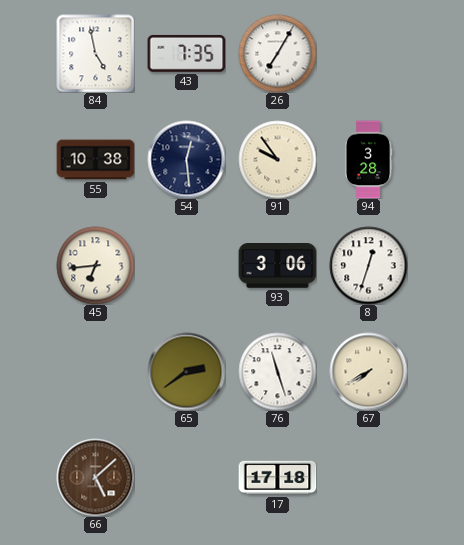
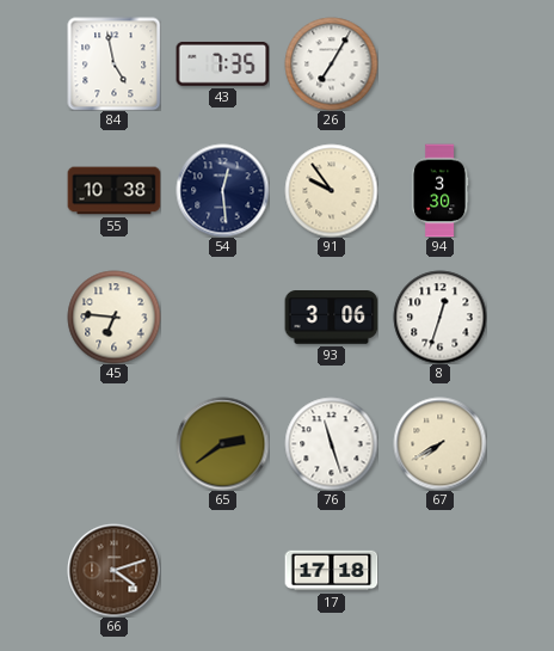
94: 3:28 -> 3:30 (439, 190)
45: 6:44 -> 6:46 (113, 317)
66: 5:08 -> 4:12 (113, 570)
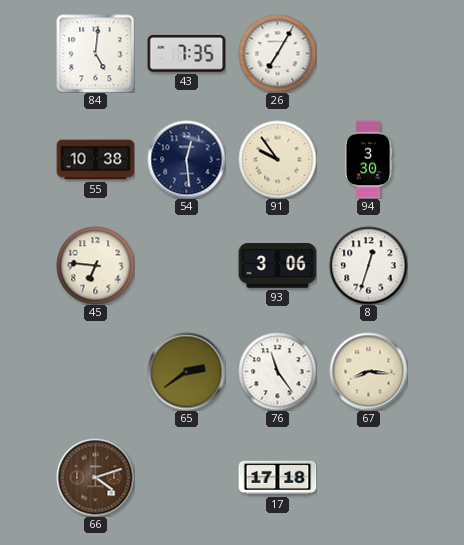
84: 4:58 -> 5:01 (95, 53)
76: 11:27 -> 11:24 (277, 371)
67: 7:40 -> 8:16 (368, 371)
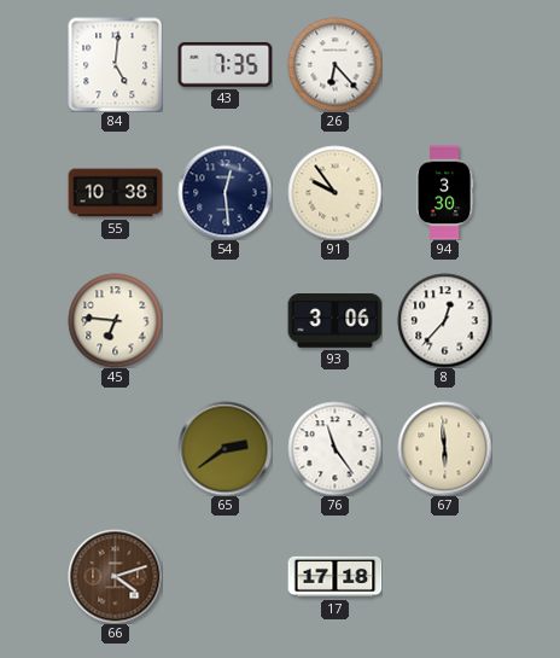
26: 7:05 -> 6:23 (334, 64)
8: 12:33 -> 12:37 (444, 320)
67: 8:16 -> 5:59 (444, 448)
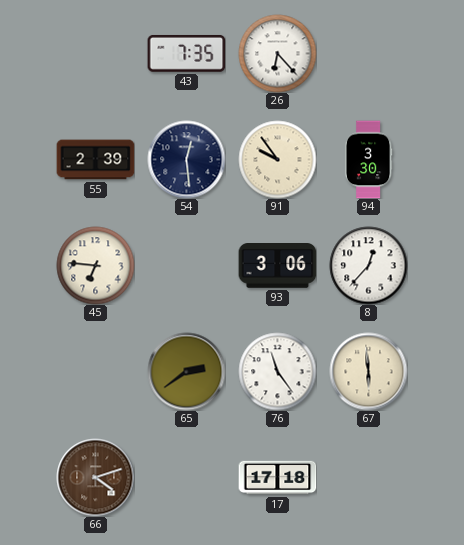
84: 5:01 -> none (115, 64)
55: 10:38 -> 2:39 (95, 160)
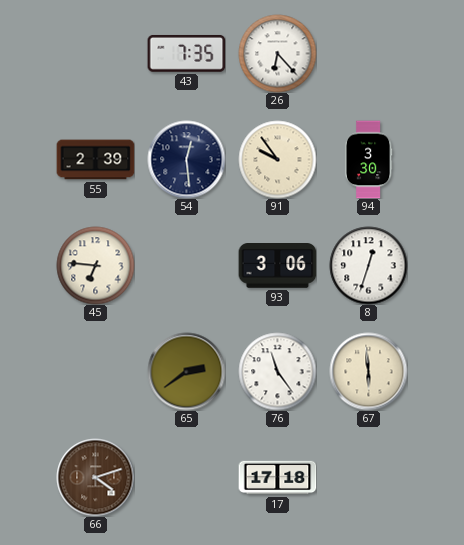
8: 12:37 -> 12:33 (368, 265)
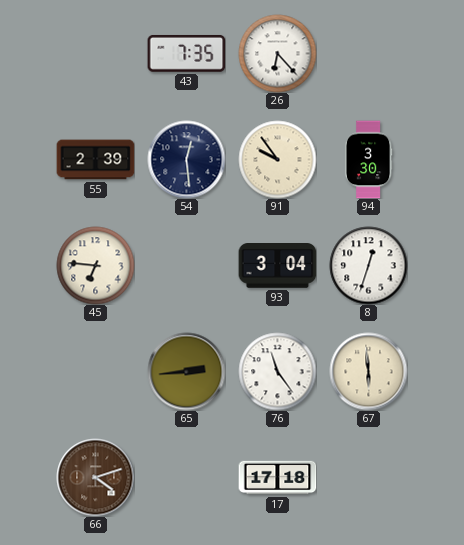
93: 3:06 -> 3:04 (277, 266)
65: 2:39 -> 2:44 (186, 371)
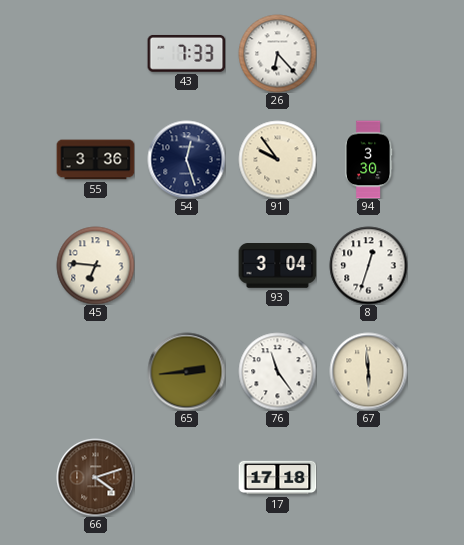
43: 7:35 -> 7:33 (186, 53)
55: 2:39 -> 3:36 (95, 160)
54: 12:29 -> 12:27 (186, 159)
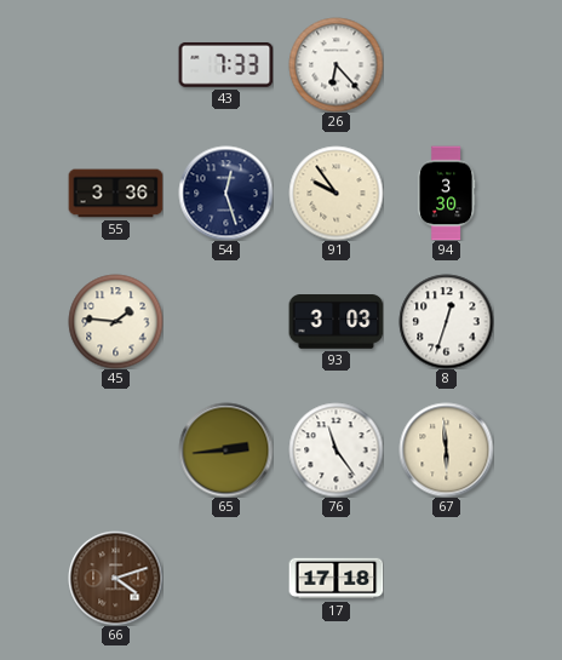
45: 6:46 -> 1:46 (115, 321)
93: 3:04 -> 3:03 (336, 322)
